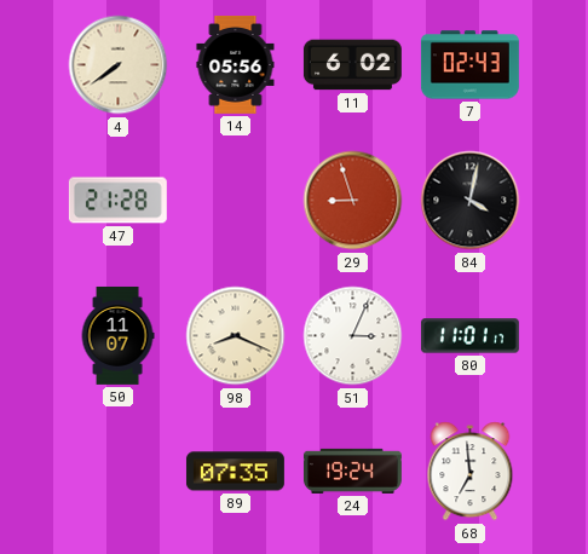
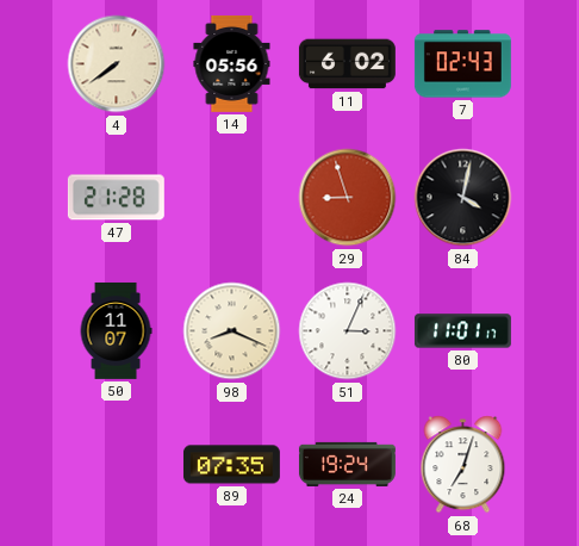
68: 6:59 -> 7:03 (463, 465)
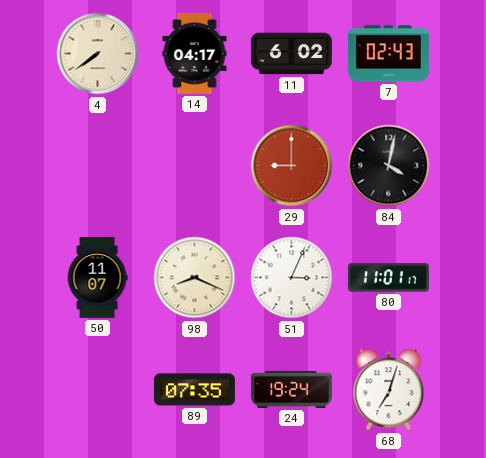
14: 05:56 -> 04:17 (195, 53)
47: 21:28 -> none (116, 198)
29: 8:57 -> 9:00 (292, 166)
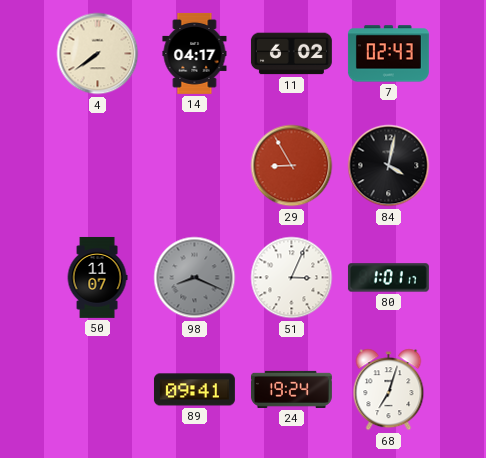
29: 9:00 -> 8:55 (292, 166)
98 dial: cream -> grey (195, 278)
80: 11:01 -> 1:01 (388, 278)
89: 07:35 -> 09:41 (194, 390)
